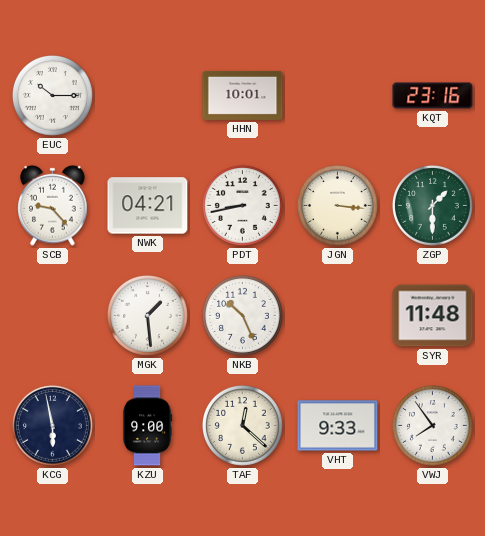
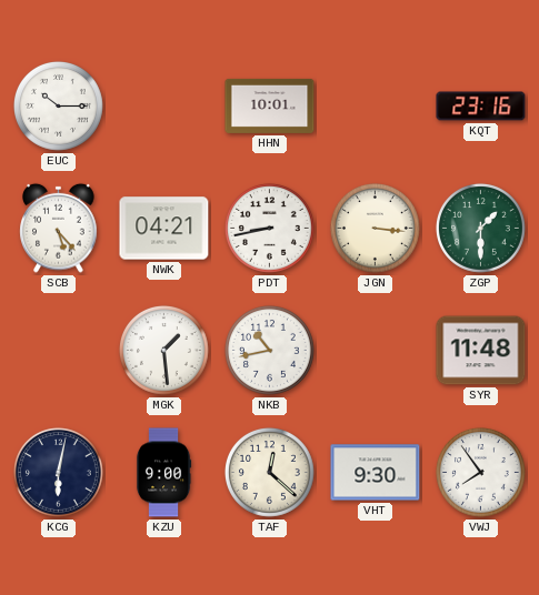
SCB: 9:23 -> 5:23 (59, 228)
NKB: 10:26 -> 10:43 (269, 350)
KCG: 5:58 -> 6:02 (58, 472)
VHT: 9:33 -> 9:30 (376, 473)
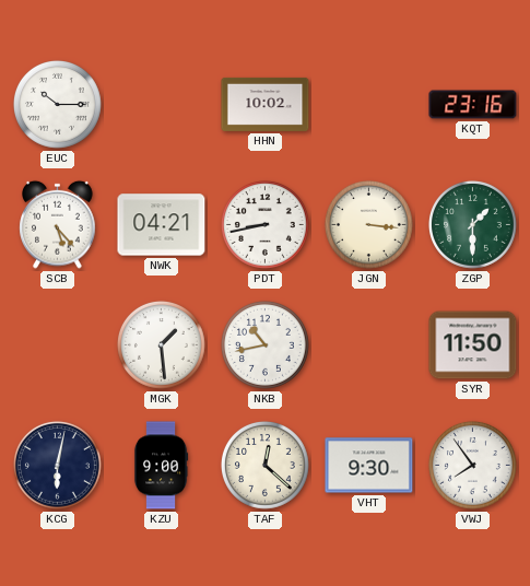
HHN: 10:01 -> 10:02 (266, 104)
SYR: 11:48 -> 11:50 (473, 345)
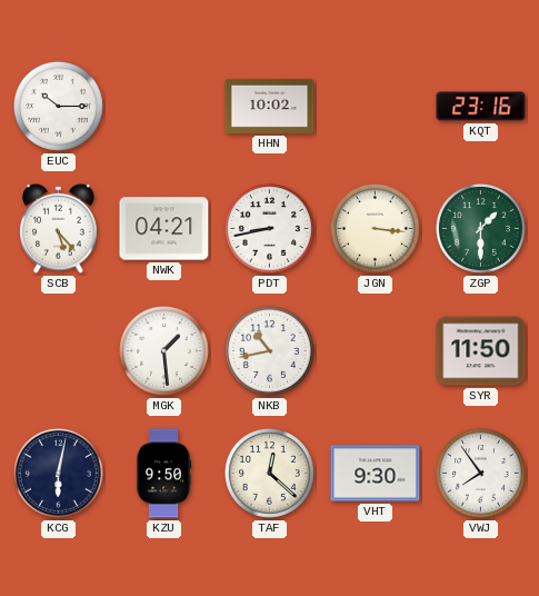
KZU: 9:00 -> 9:50 (163, 474)
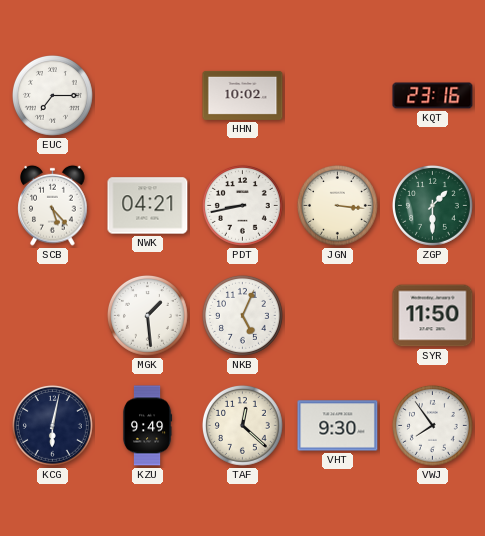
EUC: 10:15 -> 7:15 (52, 95)
NKB: 10:43 -> 5:04 (242, 315)
KZU: 9:50 -> 9:49 (147, 426)
